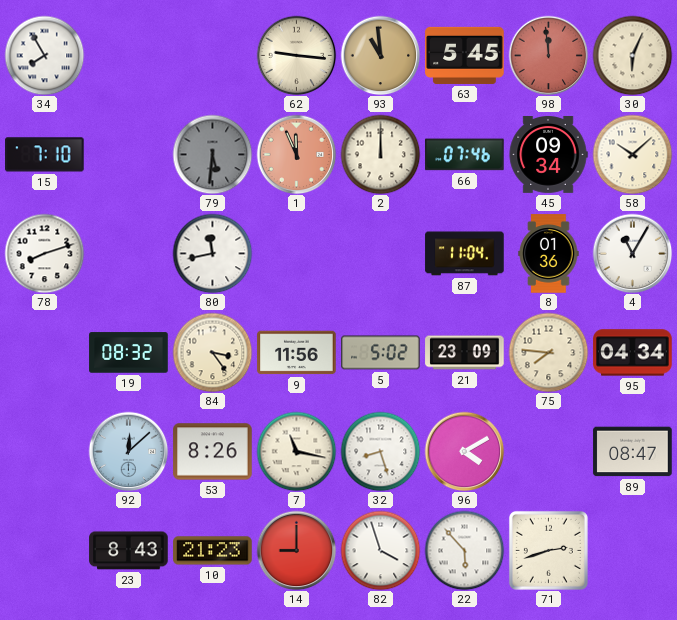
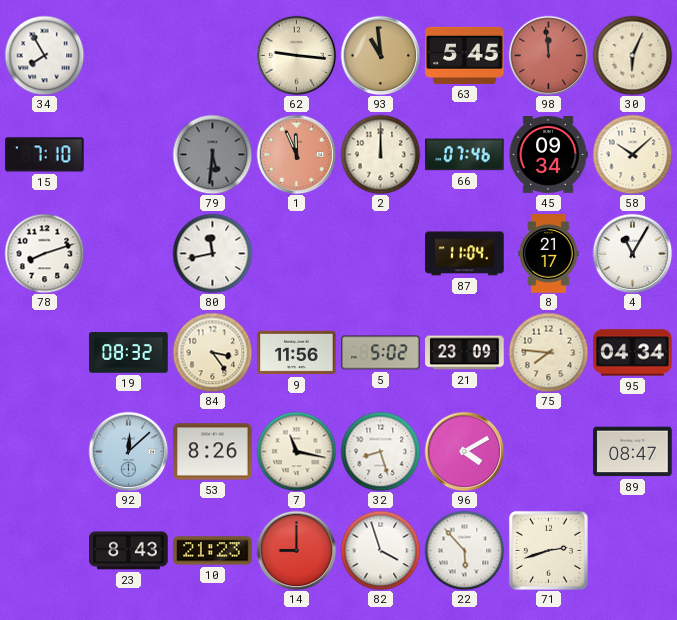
8: 01:36 -> 21:17 (549, 254)
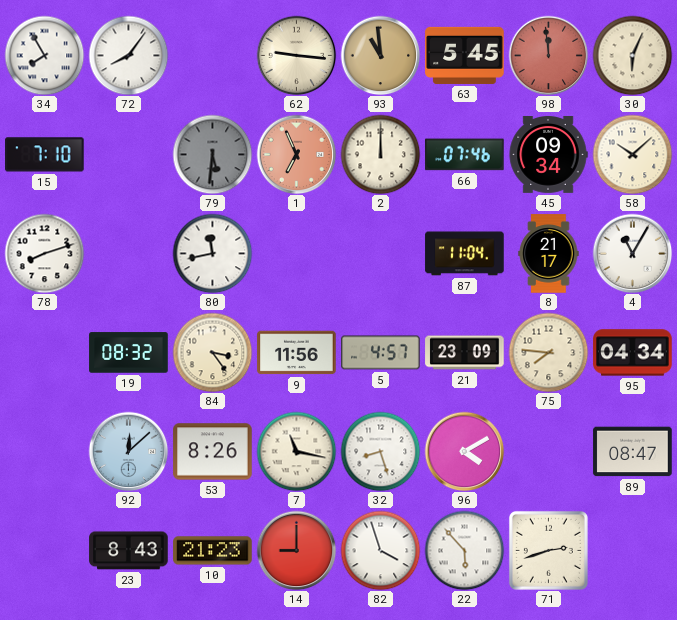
72: none -> 8:06 (128, 55)
1: 11:56 -> 6:56 (296, 154)
5: 5:02 -> 4:57 (381, 353)
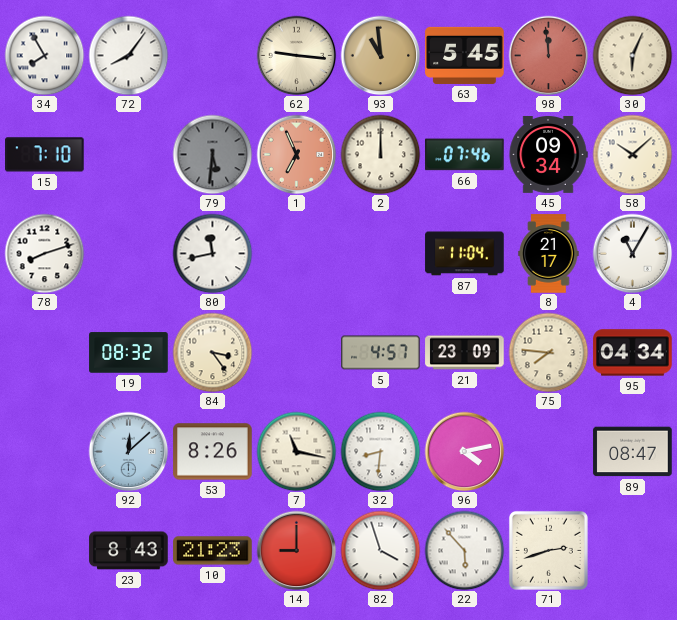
9: 11:56 -> none (297, 353)
32: 8:27 -> 8:31 (380, 451)
96: 4:10 -> 4:13 (464, 451)
